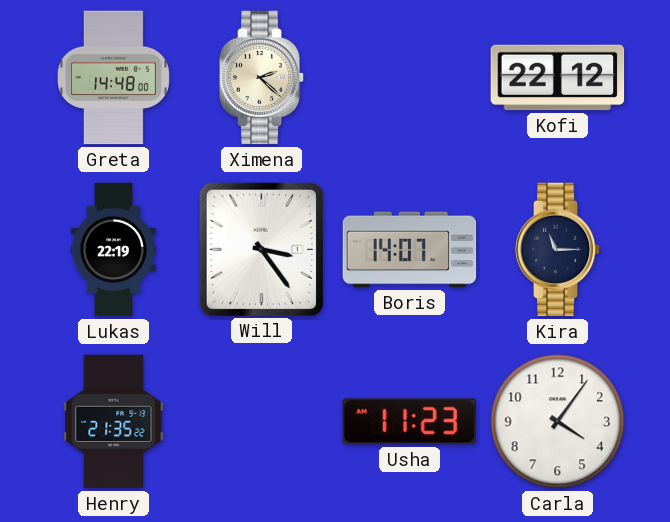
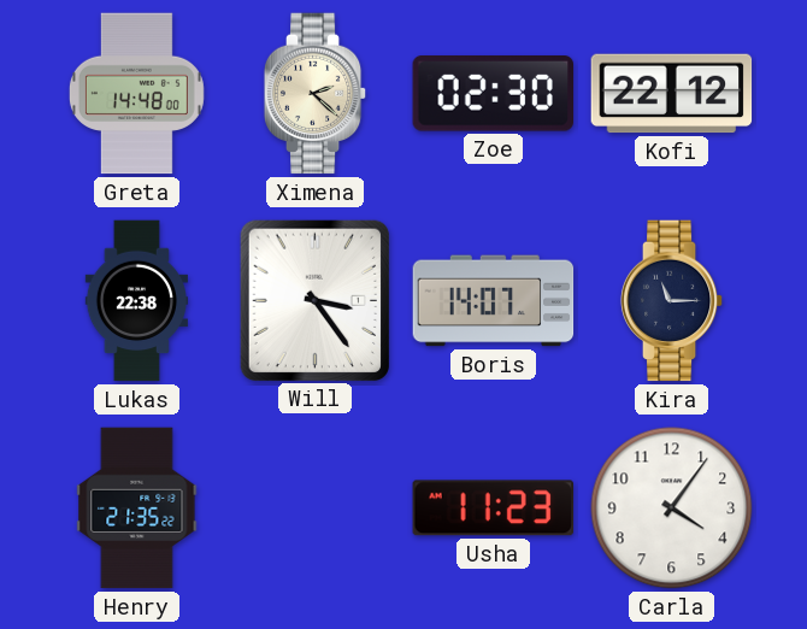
Zoe: none -> 02:30 (493, 94)
Lukas: 22:19 -> 22:38 (136, 301)
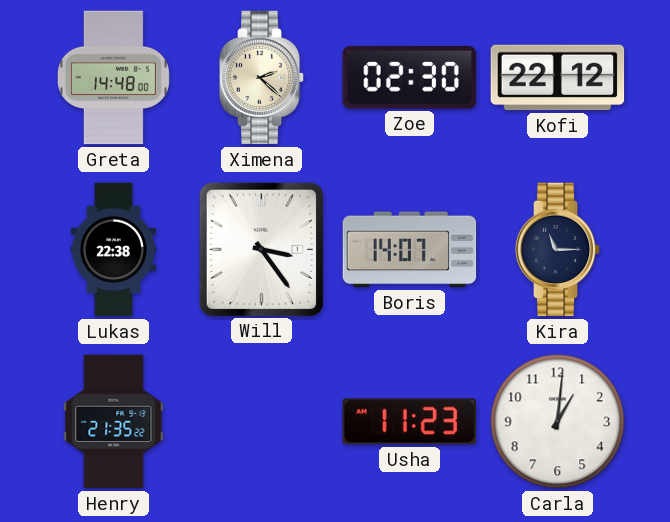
Carla: 4:06 -> 1:01 (558, 422)
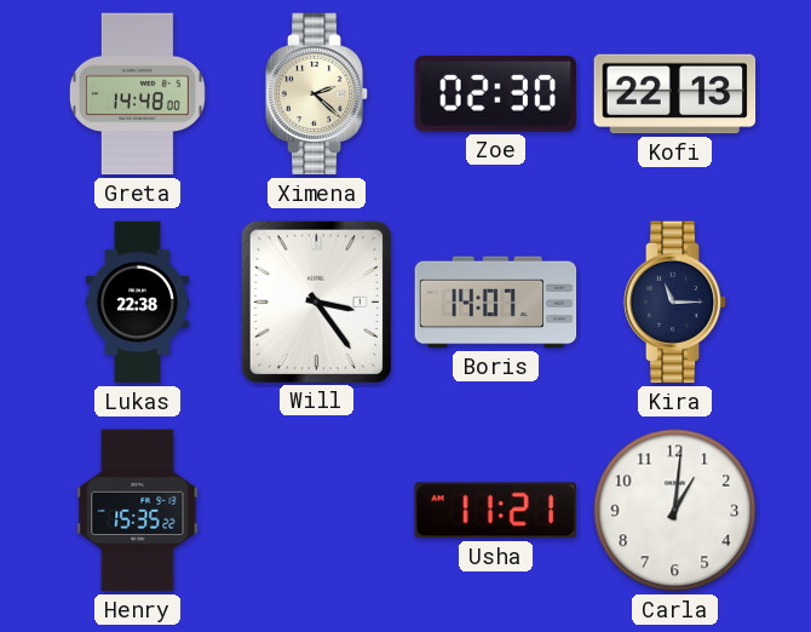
Kofi: 22:12 -> 22:13 (675, 94)
Henry: 21:35 -> 15:35 (138, 511)
Usha: 11:23 -> 11:21 (495, 511)
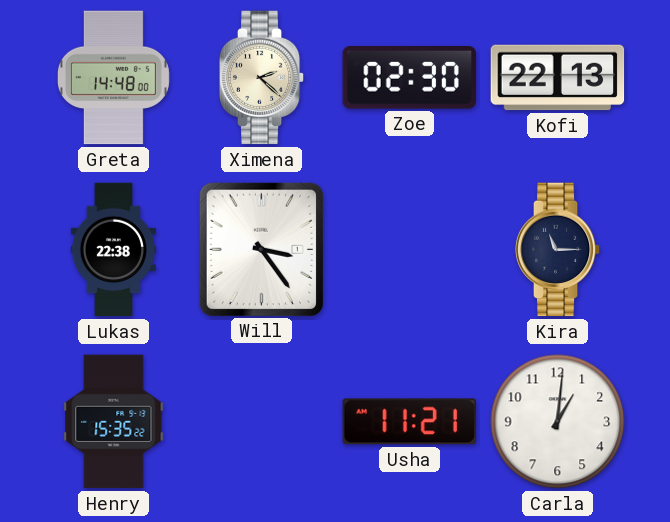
Boris: 14:07 -> none (496, 303)
